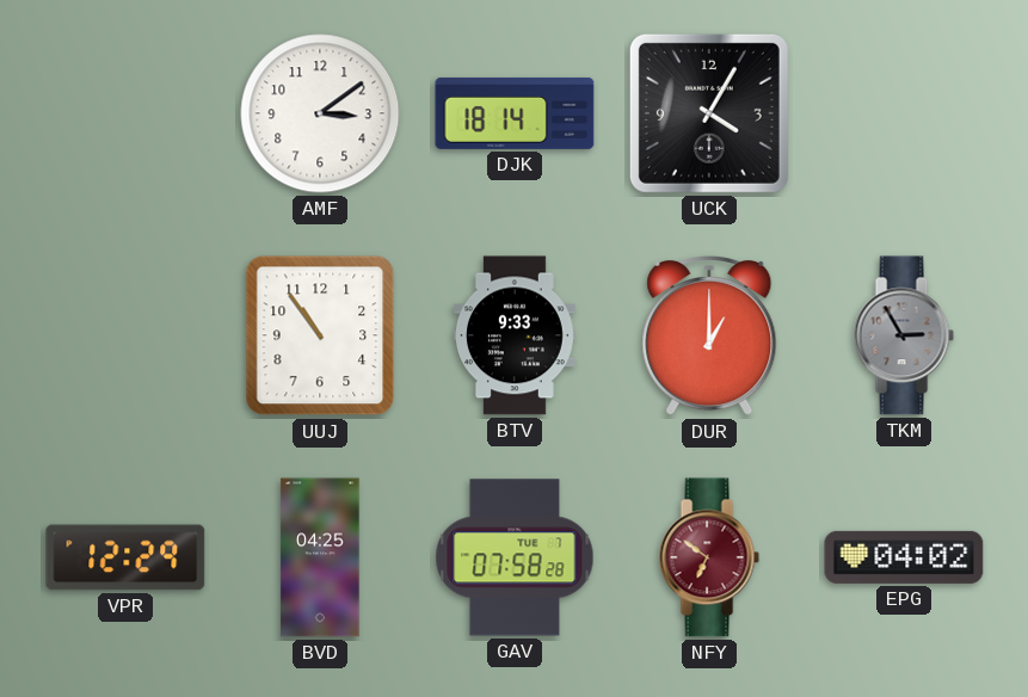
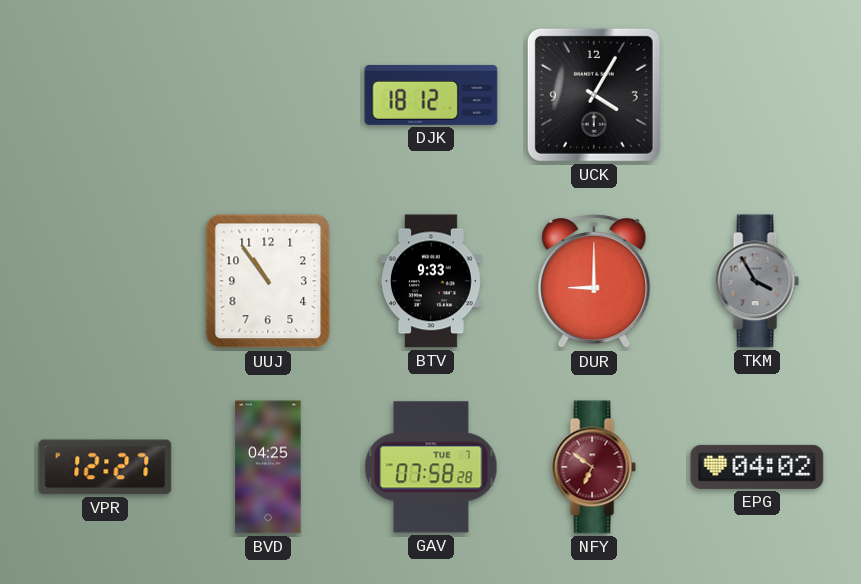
AMF: 3:09 -> none (320, 113)
DJK: 18:14 -> 18:12 (431, 95)
DUR: 1:00 -> 9:00 (594, 282)
TKM: 2:55 -> 3:55 (757, 281)
VPR: 12:29 -> 12:27 (105, 467)
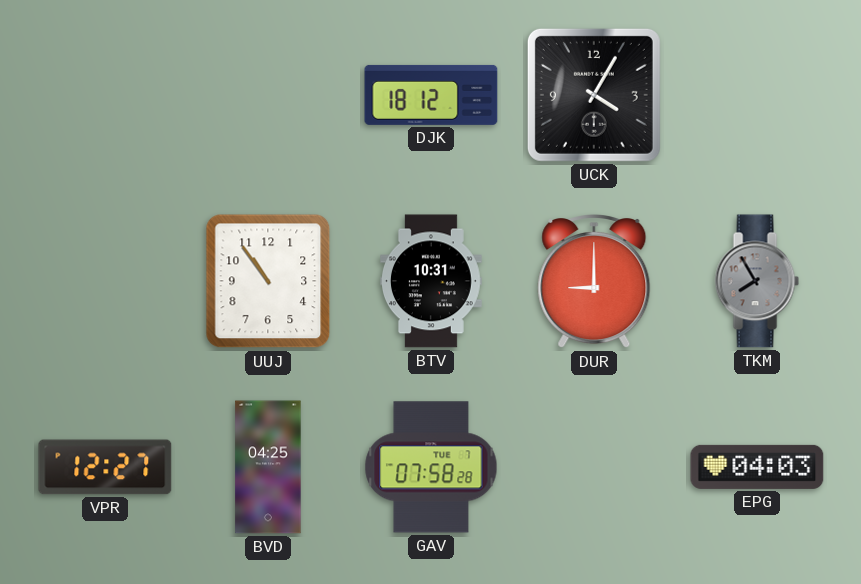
BTV: 9:33 -> 10:31 (432, 281)
TKM: 3:55 -> 7:55 (757, 281)
NFY: 6:51 -> none (594, 467)
EPG: 04:02 -> 04:03 (757, 467)
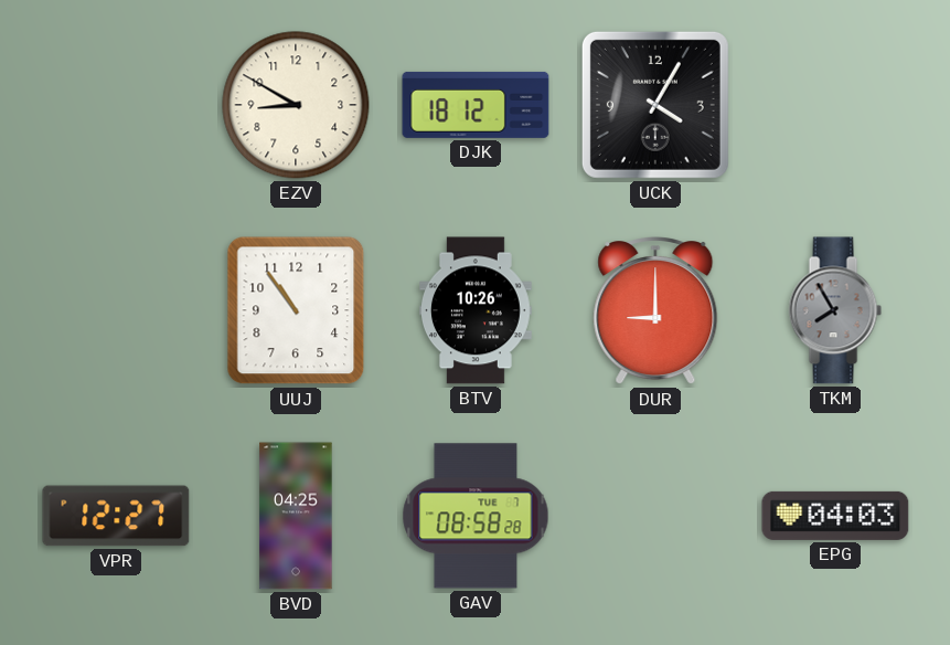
EZV: none -> 8:50 (296, 105)
BTV: 10:31 -> 10:26 (477, 310)
GAV: 07:58 -> 08:58 (476, 516)
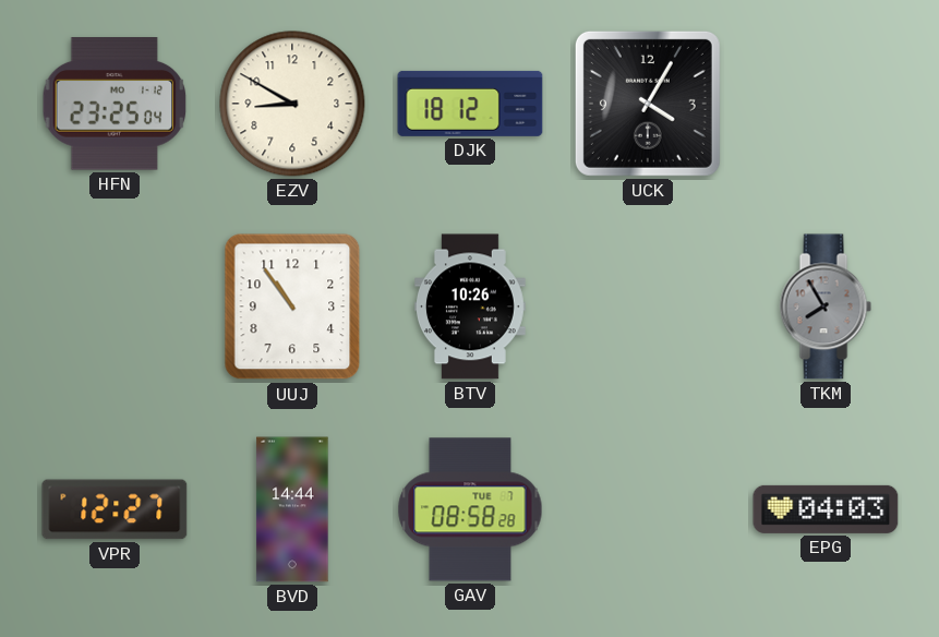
HFN: none -> 23:25 (115, 104)
DUR: 9:00 -> none (655, 311)
BVD: 04:25 -> 14:44 (292, 509)
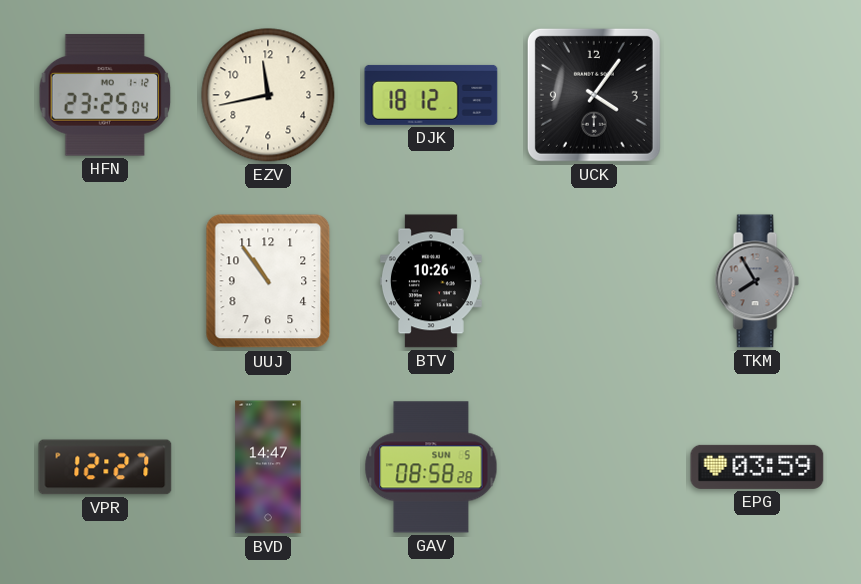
EZV: 8:50 -> 11:43 (268, 95)
UCK: 4:05 -> 4:06 (594, 95)
BVD: 14:44 -> 14:47 (268, 467)
GAV date: TUE 7 -> SUN 5 (431, 467)
EPG: 04:03 -> 03:59 (757, 467)
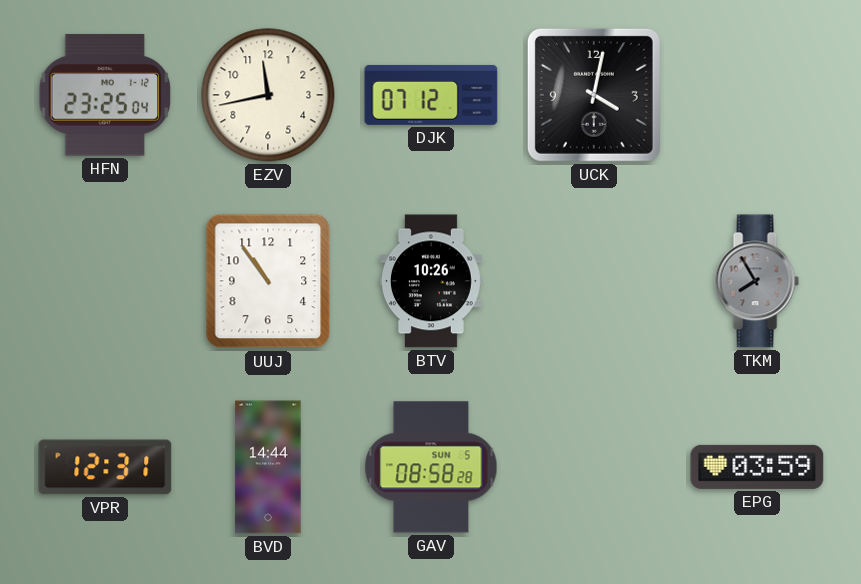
DJK: 18:12 -> 07:12 (431, 95)
UCK: 4:06 -> 4:02 (594, 95)
VPR: 12:27 -> 12:31 (105, 467)
BVD: 14:47 -> 14:44 (268, 467)
